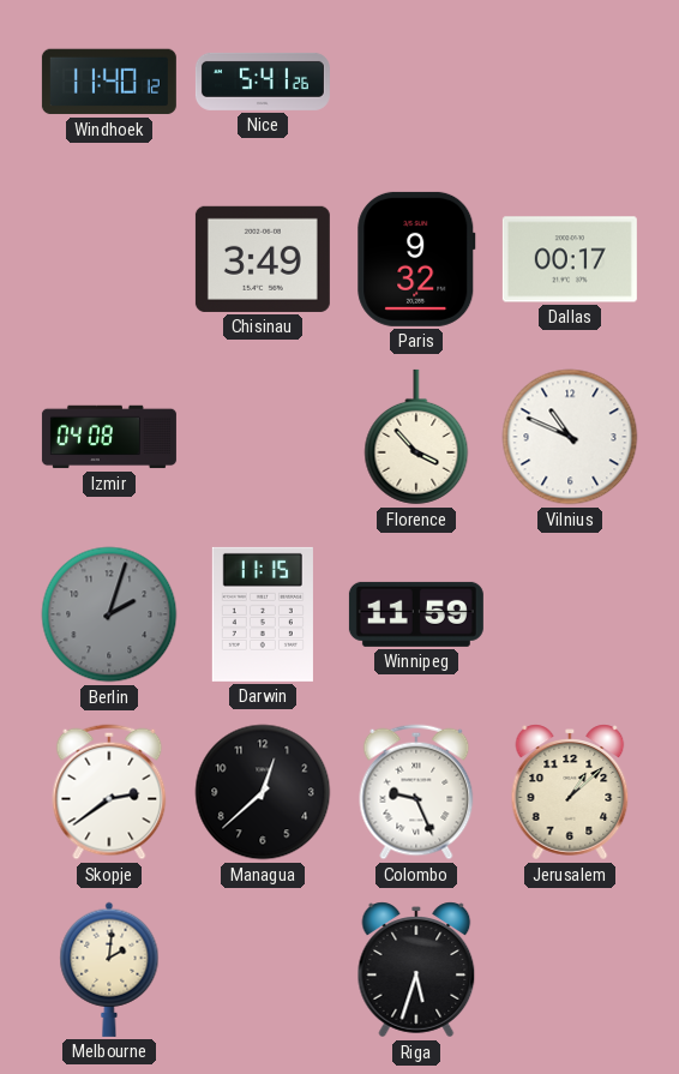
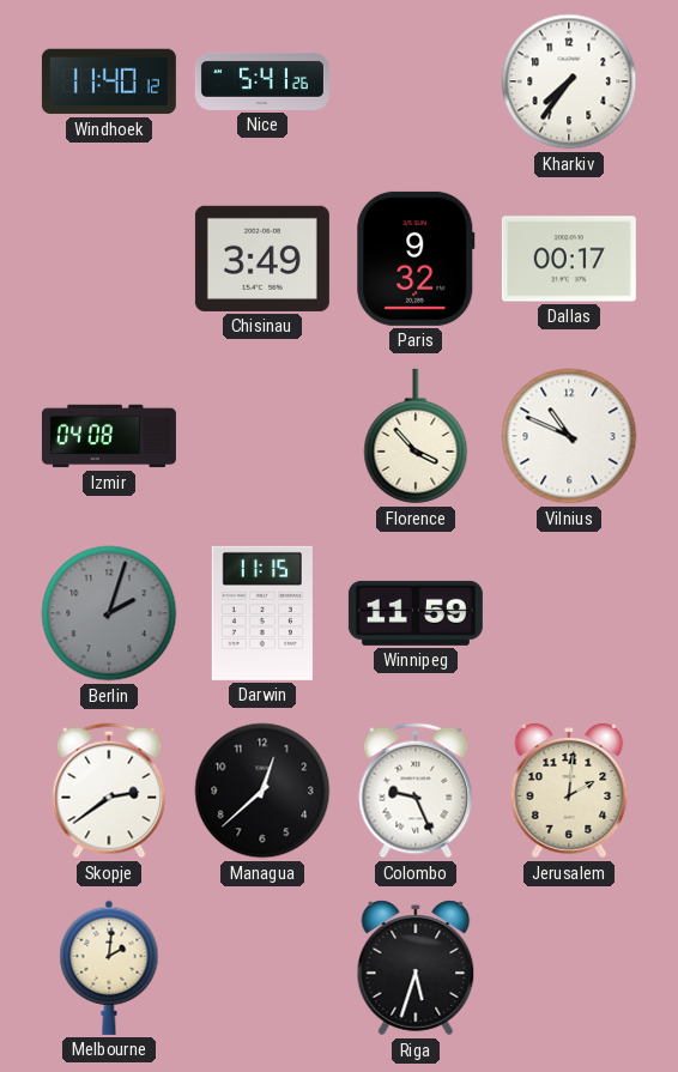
Kharkiv: none -> 7:36 (569, 81)
Jerusalem: 1:08 -> 2:01 (569, 791)
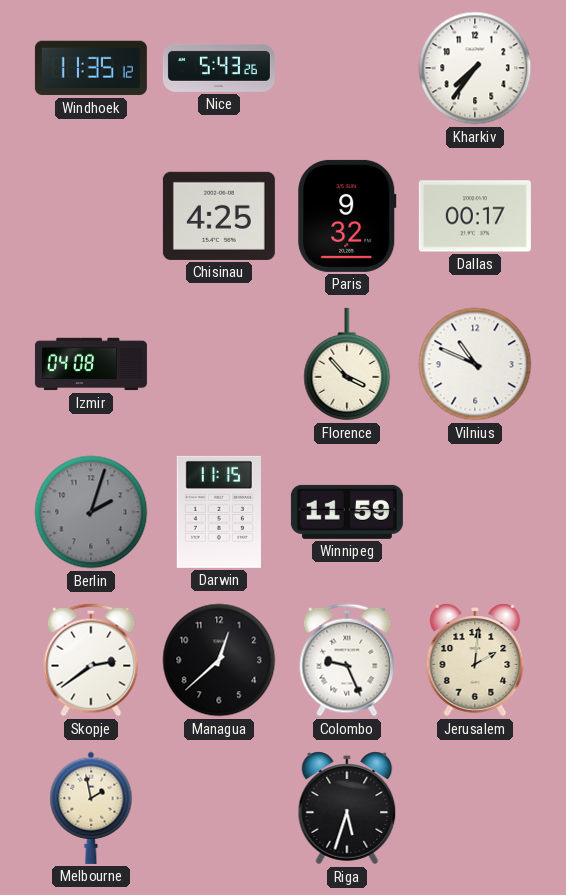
Windhoek: 11:40 -> 11:35 (91, 68)
Nice: 5:41 -> 5:43 (219, 68)
Chisinau: 3:49 -> 4:25 (219, 216)
Melbourne: 2:01 -> 1:58 (91, 808)
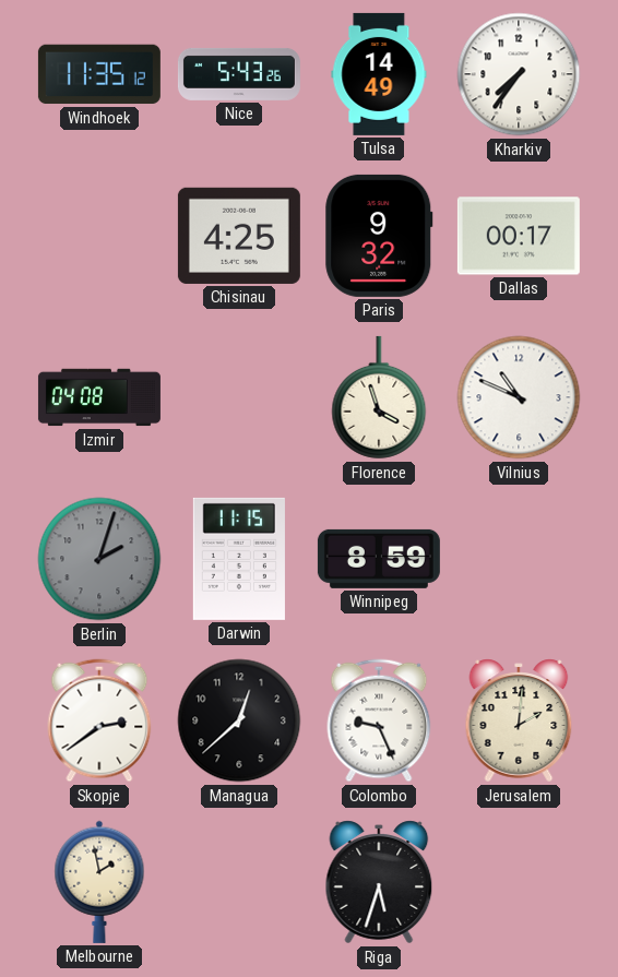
Tulsa: none -> 14:49 (379, 74)
Florence: 3:53 -> 3:57 (379, 397)
Winnipeg: 11:59 -> 8:59 (379, 559)
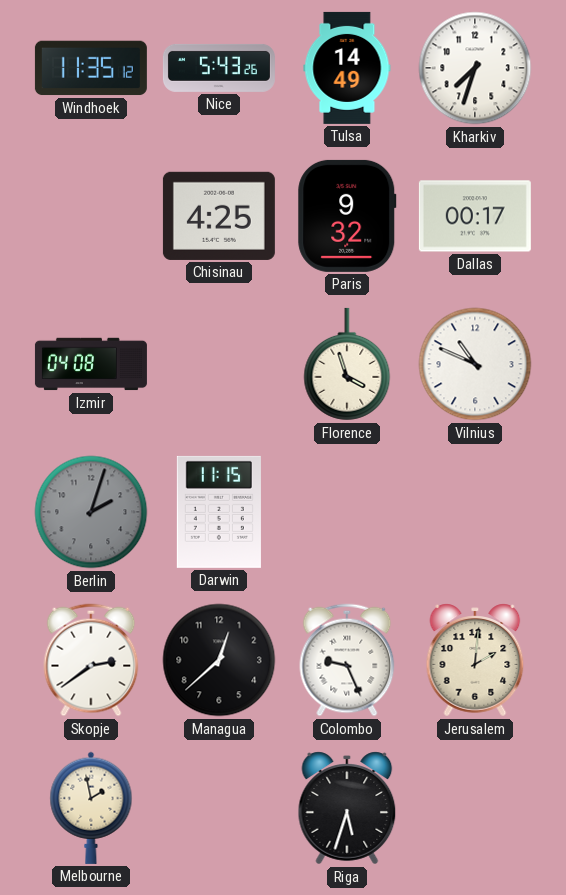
Kharkiv: 7:36 -> 7:33 (475, 68)
Winnipeg: 8:59 -> none (379, 559)
